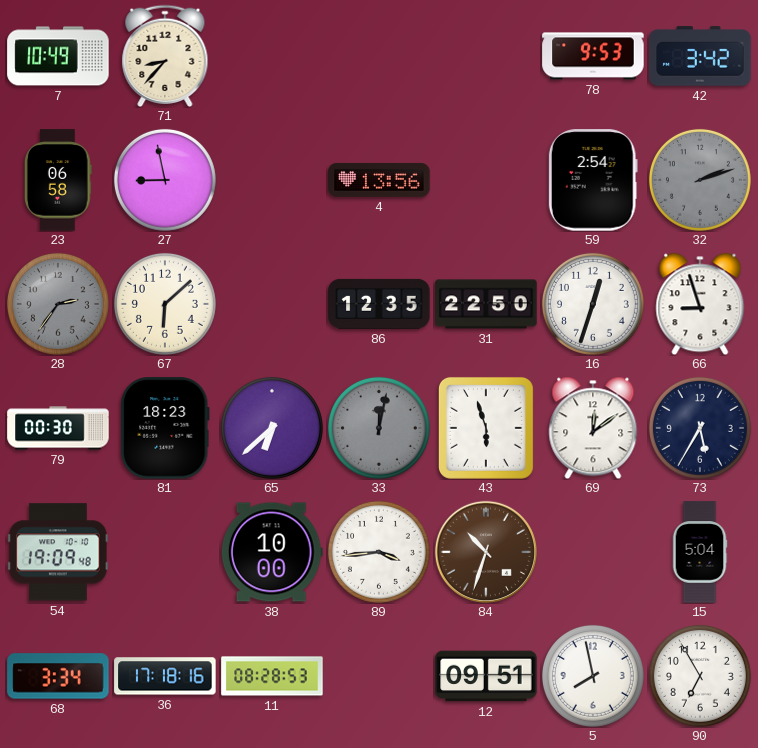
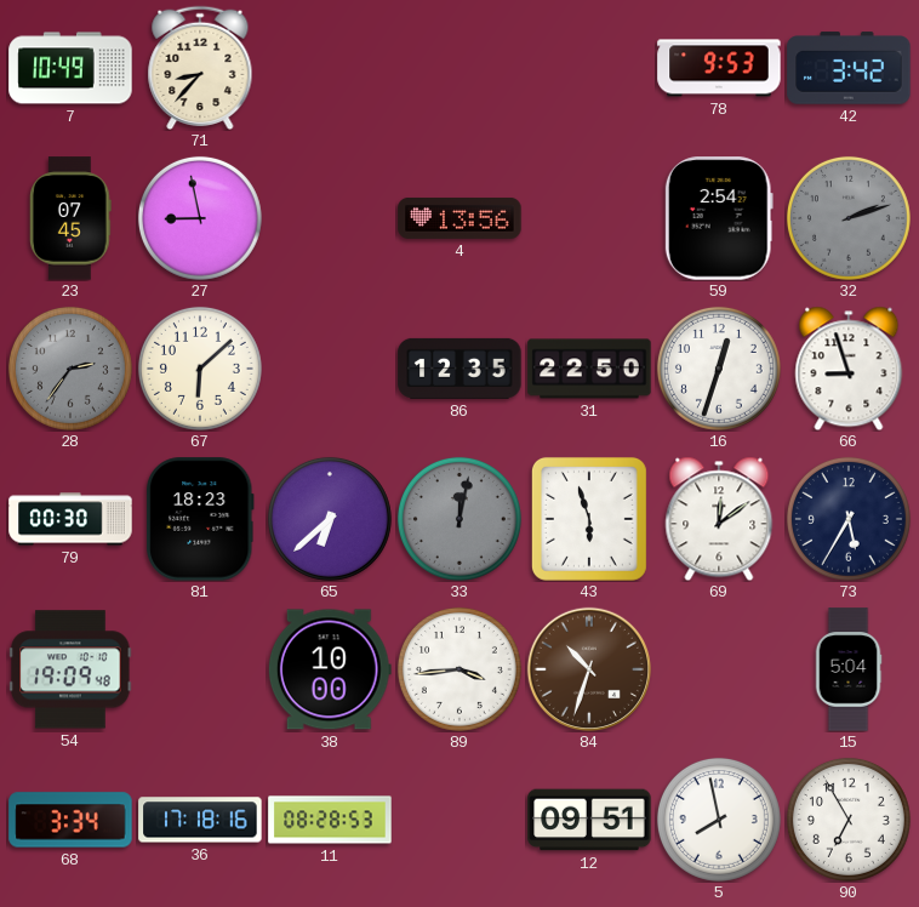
23: 06:58 -> 07:45 (70, 218)
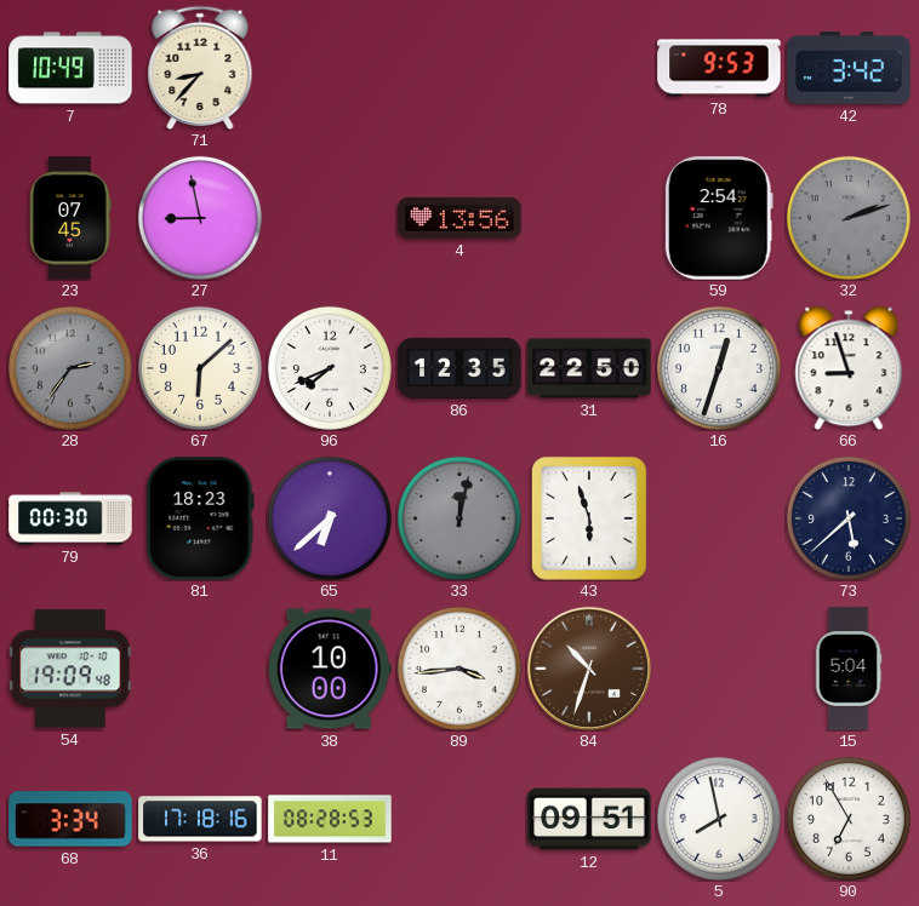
96: none -> 7:41 (330, 368)
69: 12:09 -> none (719, 519)
73: 5:35 -> 5:38 (849, 518)
